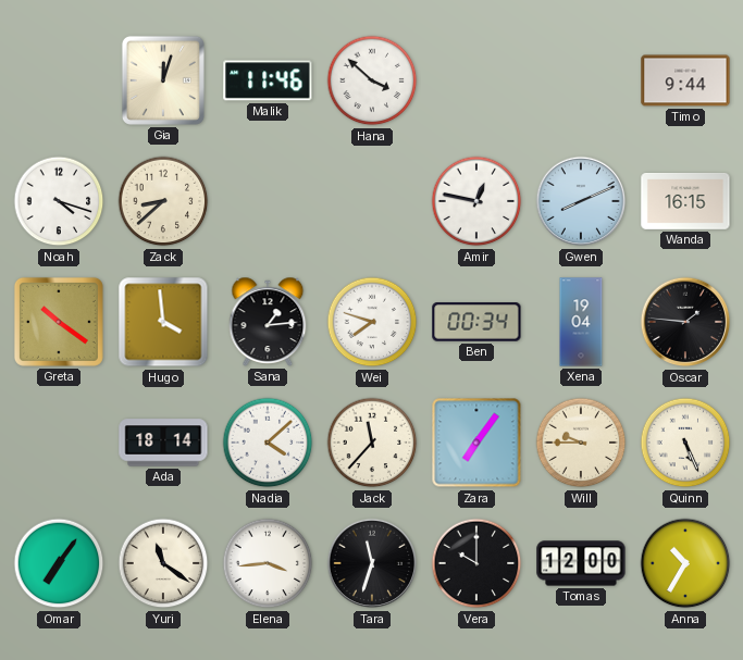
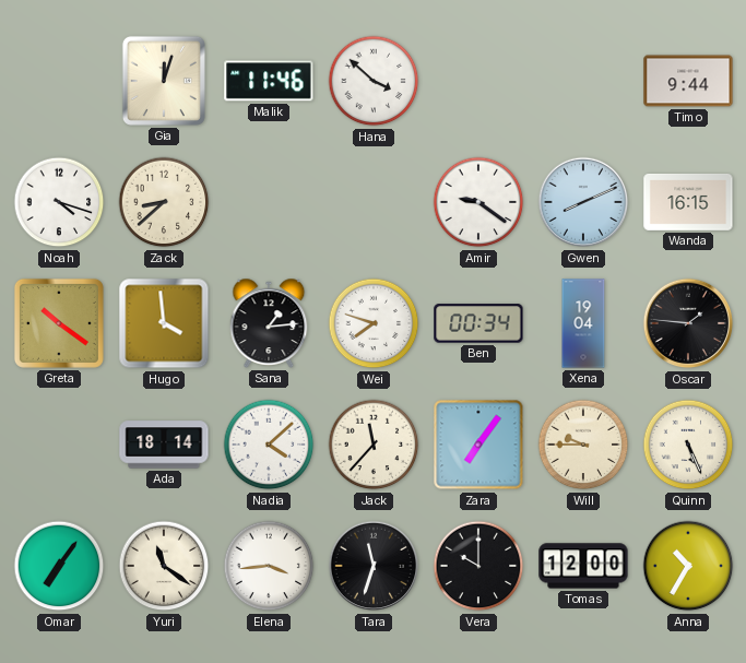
Amir: 12:47 -> 9:21 (478, 202)
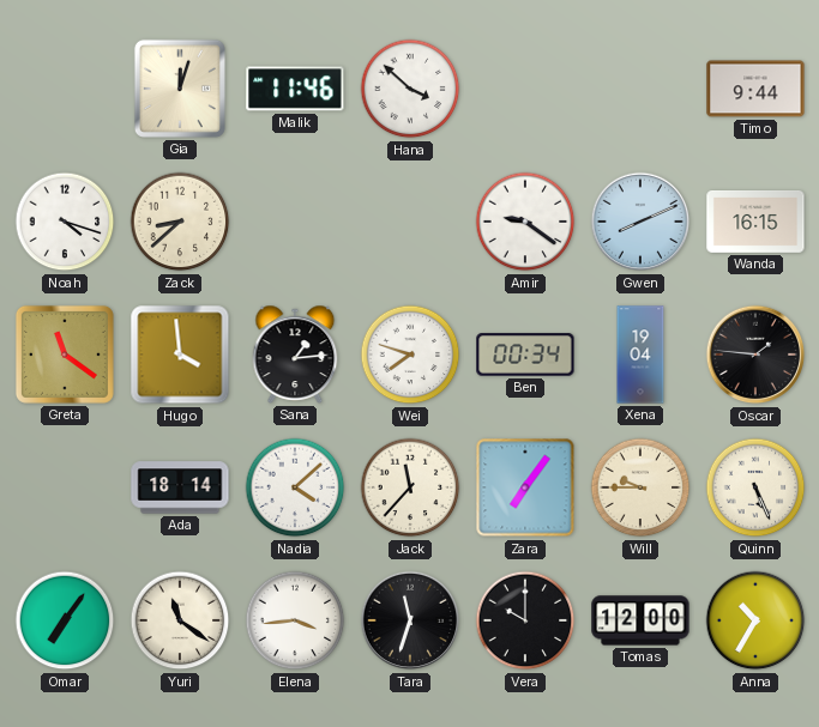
Greta: 10:21 -> 11:21 (65, 355)
